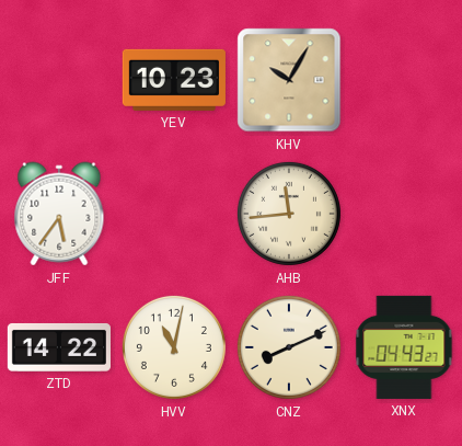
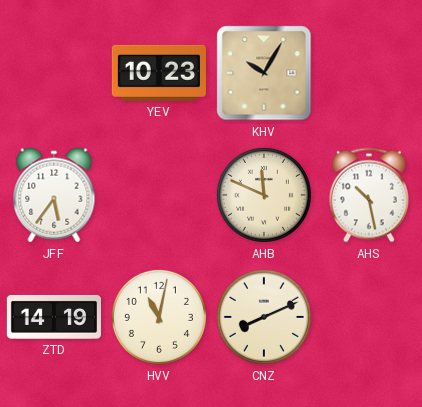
AHB: 11:44 -> 11:49 (264, 195)
AHS: none -> 10:28 (369, 195)
ZTD: 14:22 -> 14:19 (54, 317)
XNX: 04:43 -> none (404, 347)
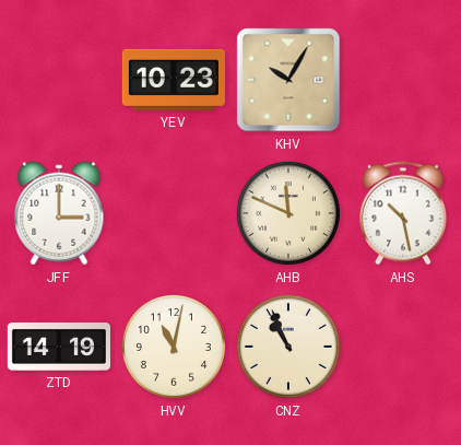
JFF: 5:36 -> 3:00 (59, 213)
CNZ: 8:11 -> 10:56 (288, 347)
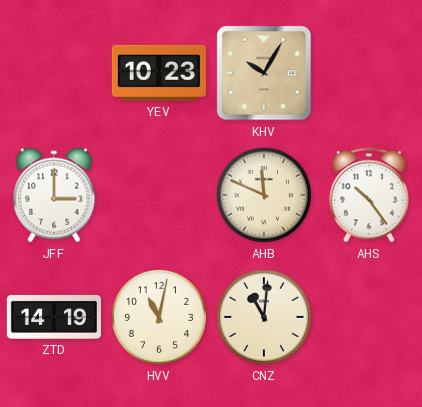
AHS: 10:28 -> 10:24 (369, 195)
CNZ: 10:56 -> 11:01 (264, 317)
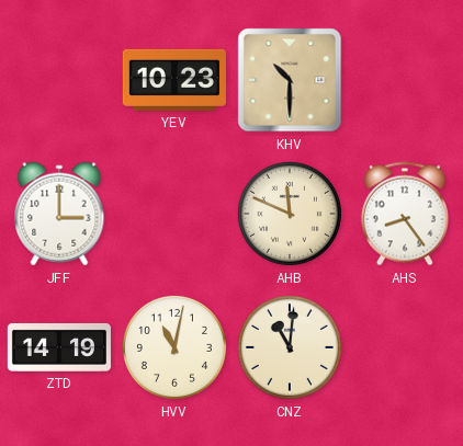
KHV: 10:05 -> 10:30 (290, 80)
AHS: 10:24 -> 8:24 (405, 214)
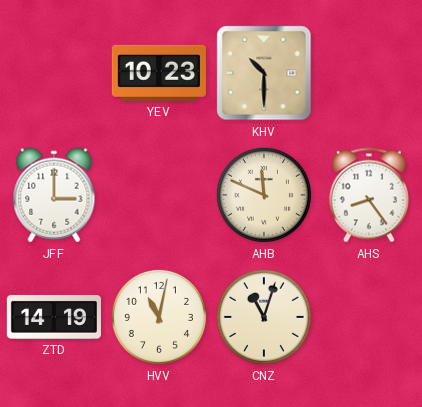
CNZ: 11:01 -> 11:03 (264, 317)
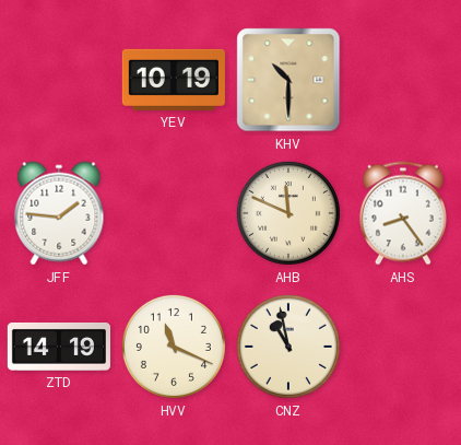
YEV: 10:23 -> 10:19 (174, 80)
JFF: 3:00 -> 1:46 (59, 213)
HVV: 11:02 -> 11:19 (174, 347)
CNZ: 11:03 -> 10:58 (288, 347)
